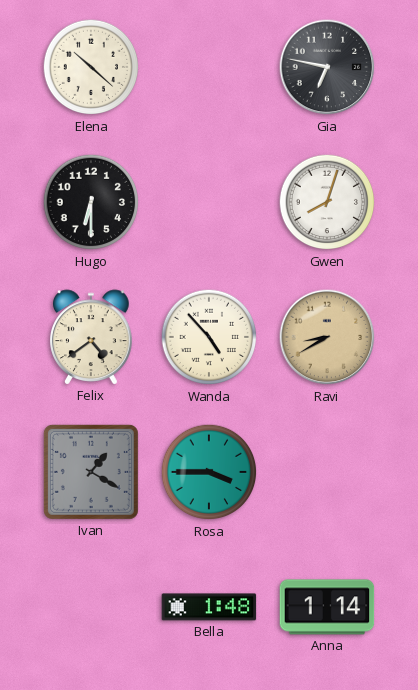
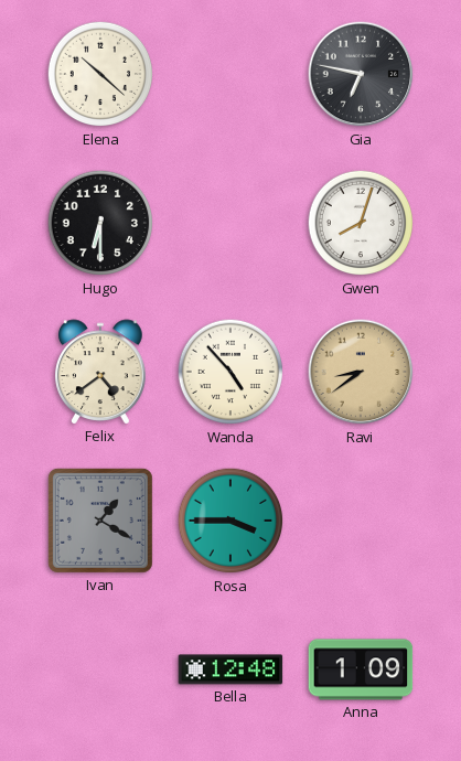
Ravi: 8:40 -> 8:39 (361, 372)
Bella: 1:48 -> 12:48 (230, 669)
Anna: 1:14 -> 1:09 (361, 669)
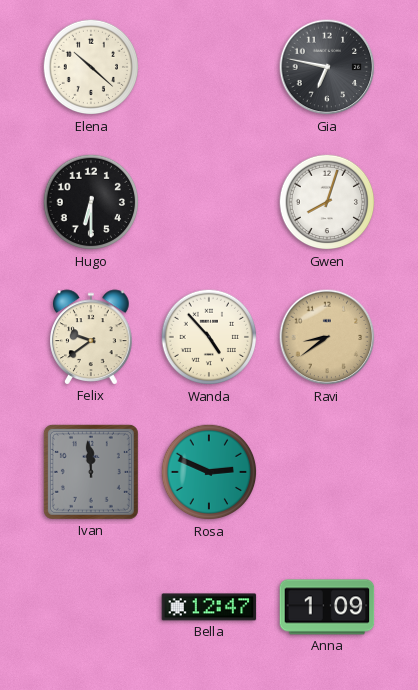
Felix: 4:39 -> 9:39 (92, 337)
Ivan: 1:20 -> 11:59 (91, 472)
Rosa: 3:45 -> 2:49 (209, 472)
Bella: 12:48 -> 12:47 (209, 607)
